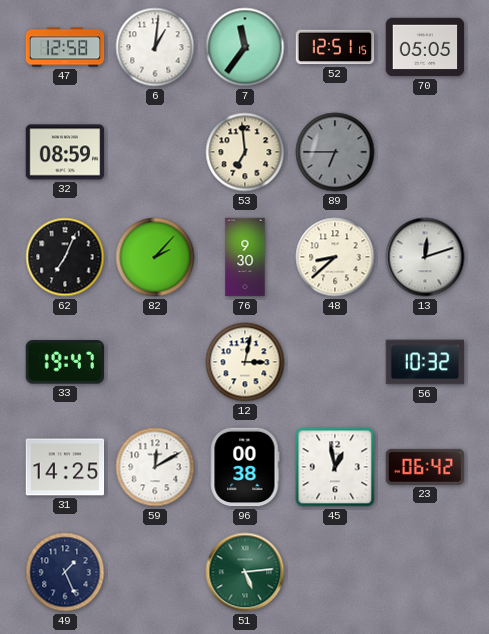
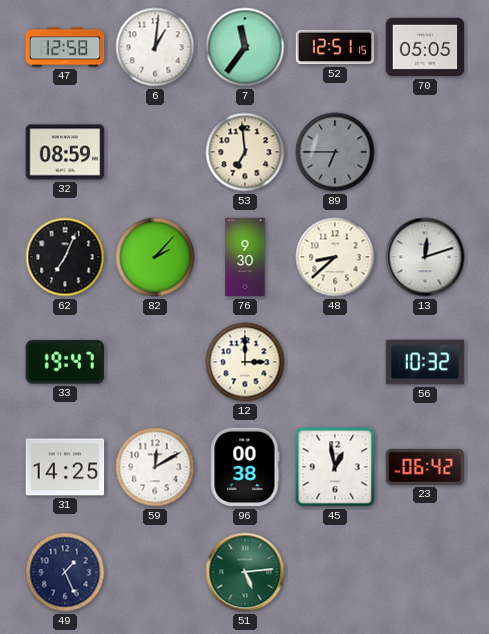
12: 3:02 -> 3:00 (245, 362)
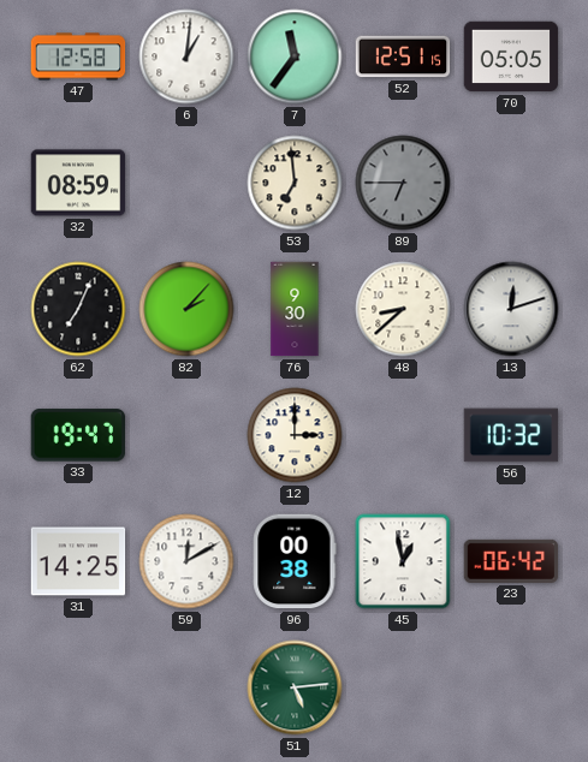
49: 1:26 -> none (65, 572)
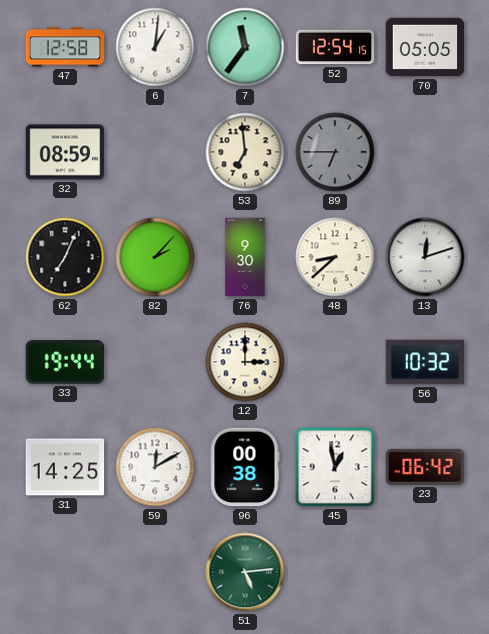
52: 12:51 -> 12:54 (335, 47)
33: 19:47 -> 19:44 (64, 362)
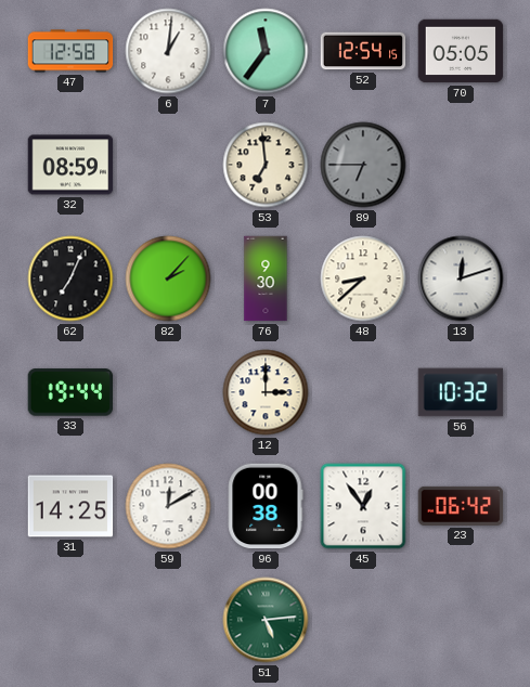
45: 12:58 -> 12:54 (363, 506)
